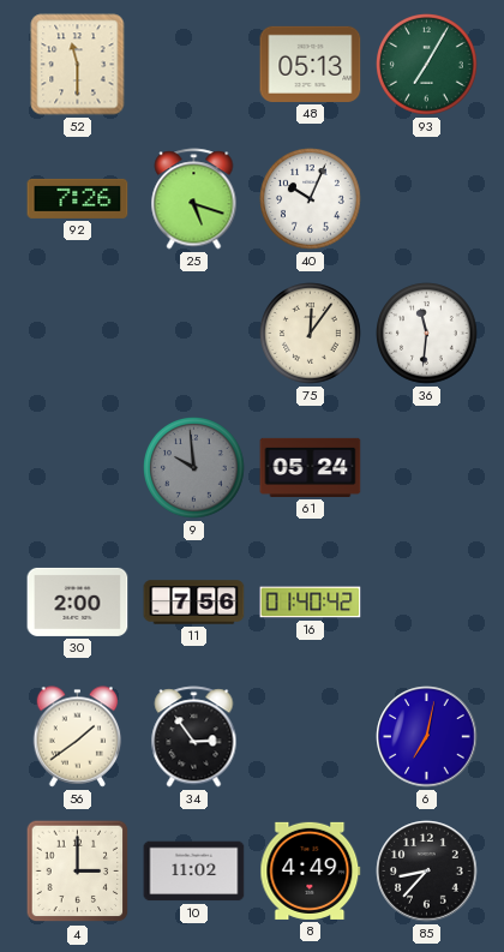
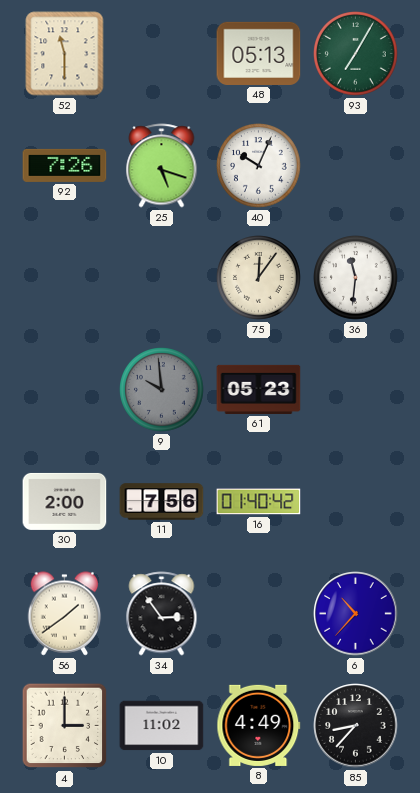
61: 05:24 -> 05:23 (259, 389)
6: 7:02 -> 10:37 (356, 614)
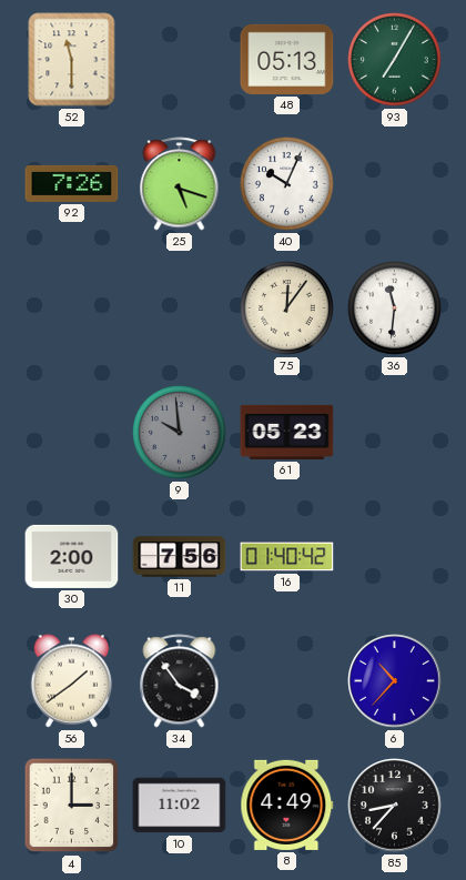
34: 2:54 -> 3:54 (180, 681)
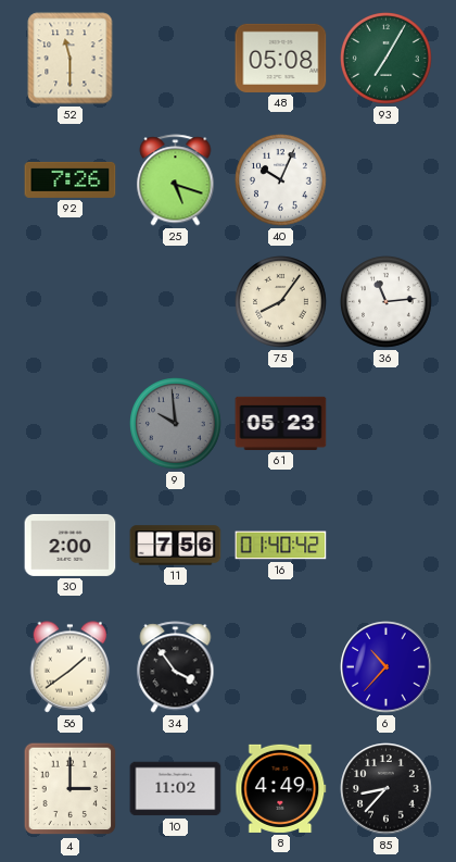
48: 05:13 -> 05:08 (281, 58)
75: 12:06 -> 8:06 (281, 302)
36: 11:31 -> 11:14 (387, 302)
